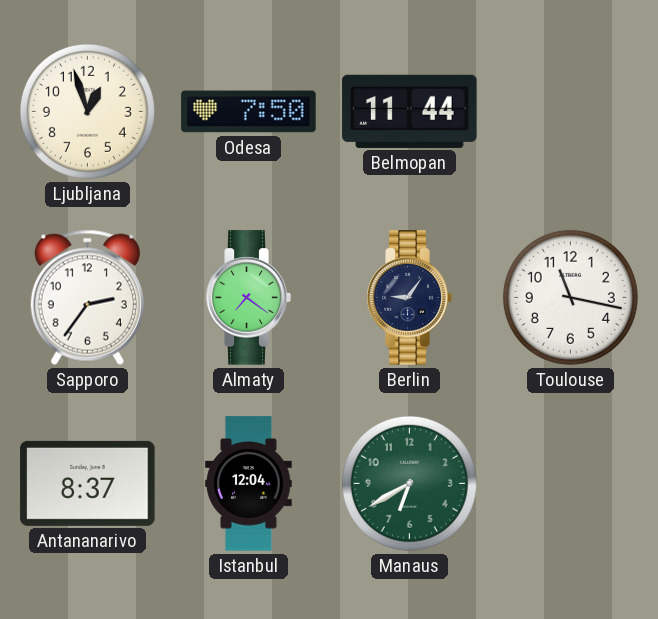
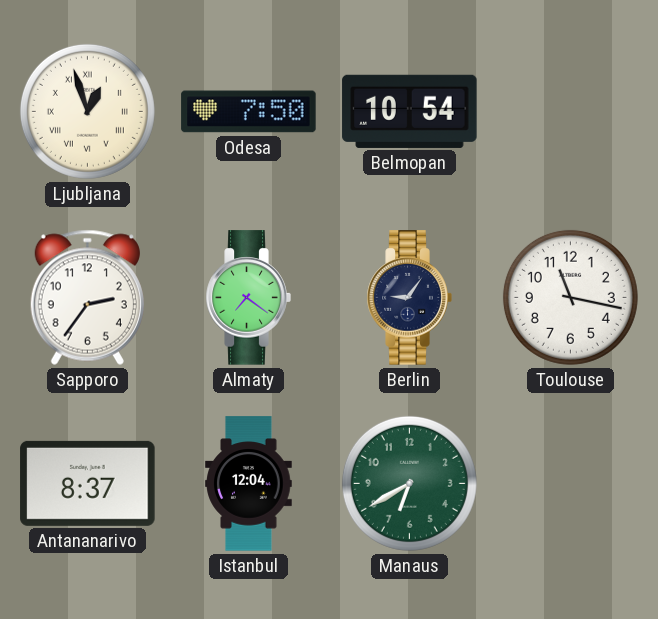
Ljubljana numerals: Arabic -> Roman (87, 111)
Belmopan: 11:44 -> 10:54 (410, 111)
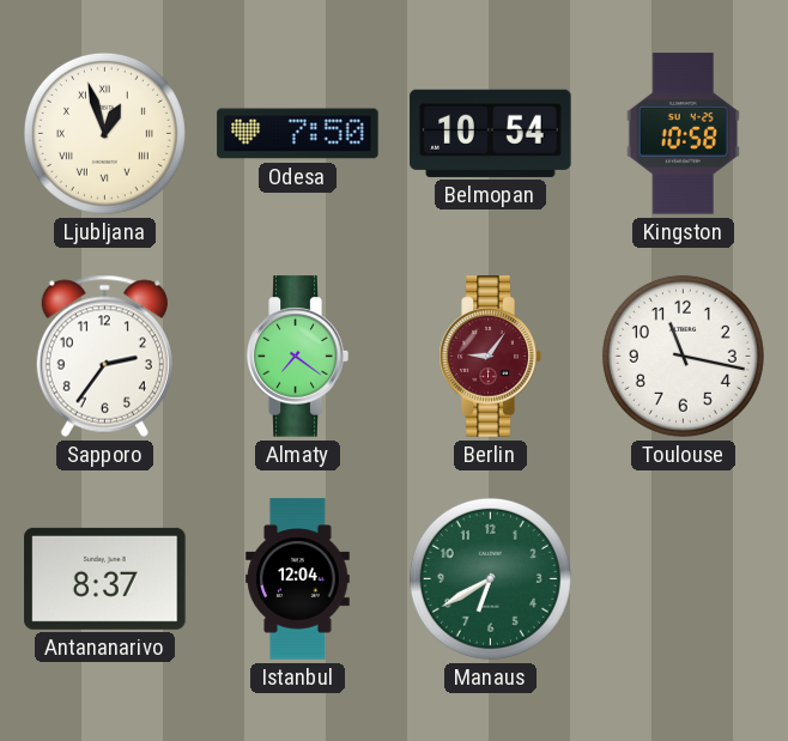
Kingston: none -> 10:58 (683, 134)
Berlin dial: navy -> burgundy (490, 357)
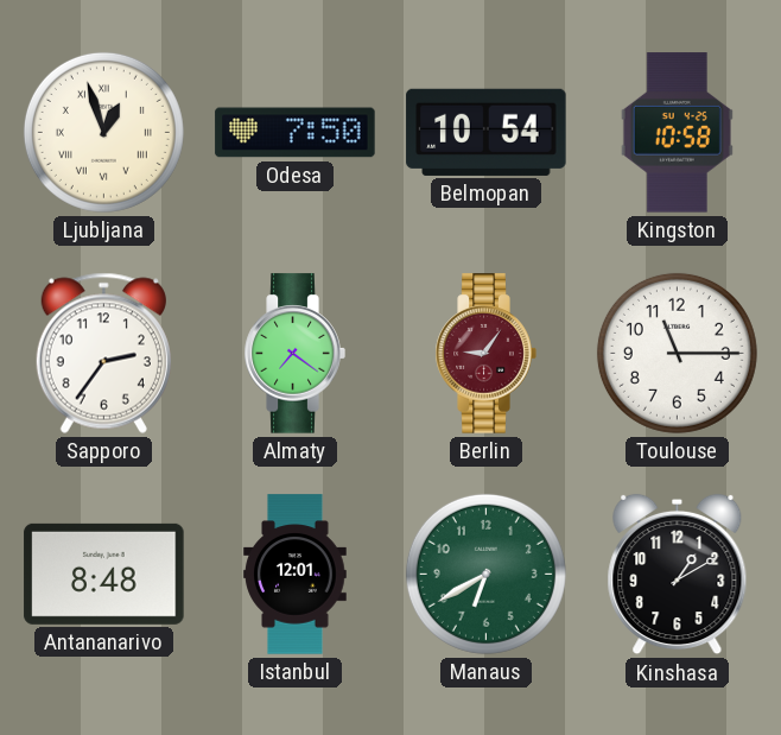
Toulouse: 11:17 -> 11:15 (677, 353)
Antananarivo: 8:37 -> 8:48 (104, 574)
Istanbul: 12:04 -> 12:01 (296, 575)
Kinshasa: none -> 1:10 (678, 575)
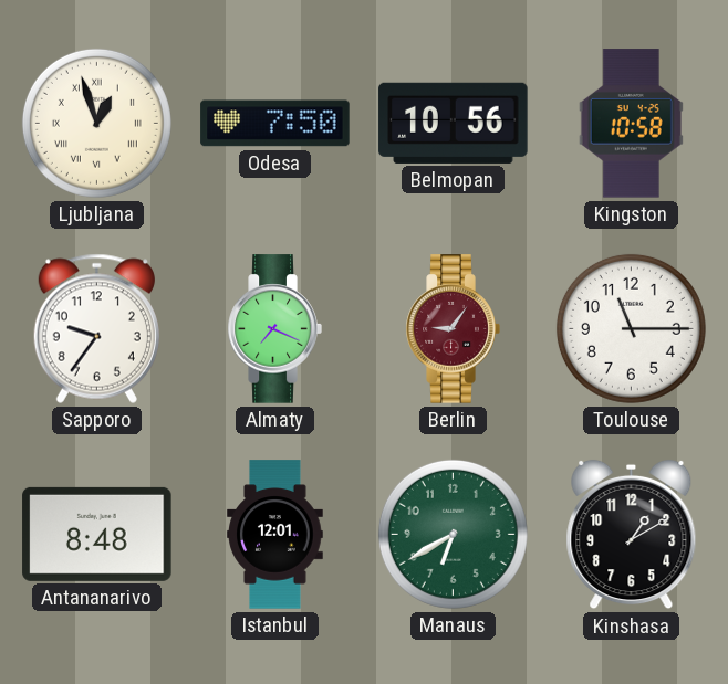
Belmopan: 10:54 -> 10:56 (454, 123)
Sapporo: 2:36 -> 9:36 (96, 328)
Almaty: 7:21 -> 7:19 (274, 329)
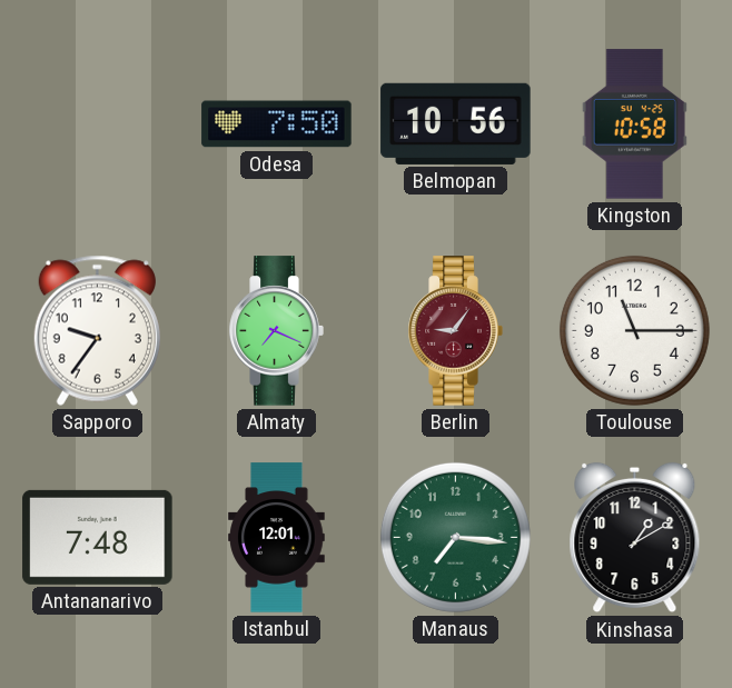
Ljubljana: 12:57 -> none (96, 123)
Antananarivo: 8:48 -> 7:48 (98, 537)
Manaus: 6:40 -> 7:16 (455, 537)
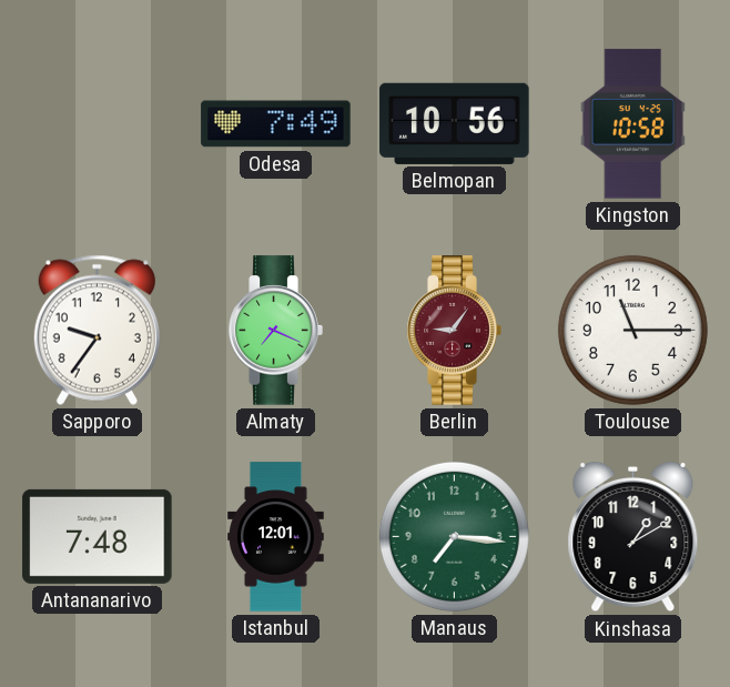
Odesa: 7:50 -> 7:49 (276, 124)
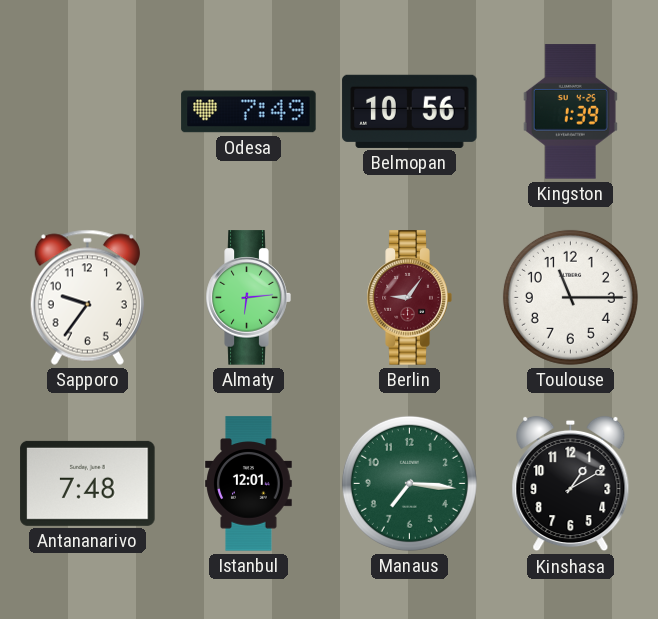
Kingston: 10:58 -> 1:39 (570, 112)
Almaty: 7:19 -> 6:14 (248, 298)
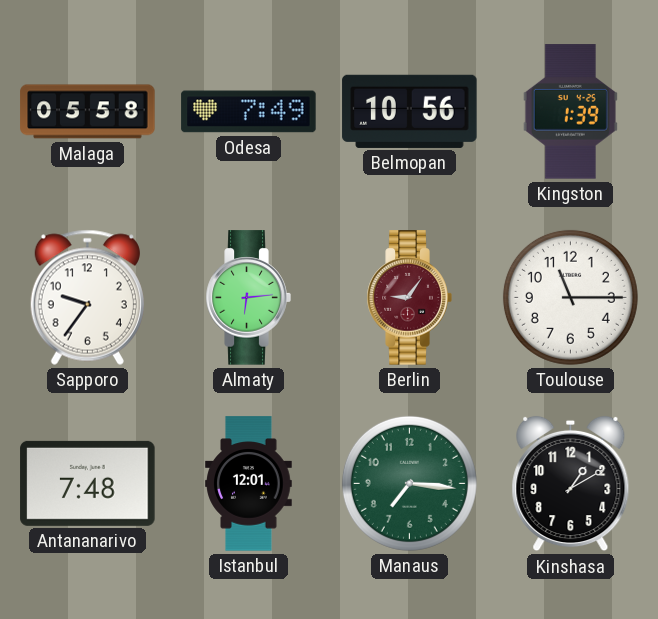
Malaga: none -> 05:58 (88, 112)
